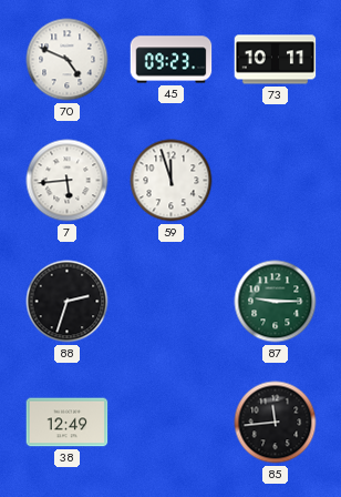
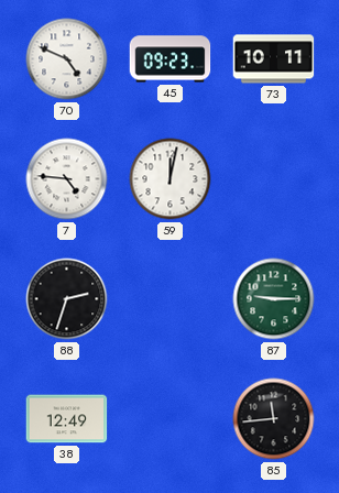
7: 5:44 -> 4:46 (67, 179)
59: 11:57 -> 12:02 (171, 179)
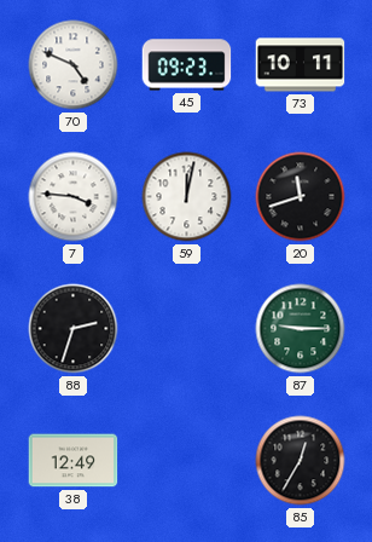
7: 4:46 -> 3:46 (74, 197)
20: none -> 11:42 (301, 197)
85: 11:44 -> 12:35 (301, 461)
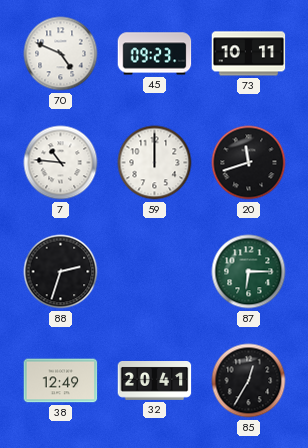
7: 3:46 -> 10:46 (61, 163)
59: 12:02 -> 12:00 (155, 163)
87: 9:15 -> 6:15 (249, 272)
32: none -> 20:41 (155, 381)
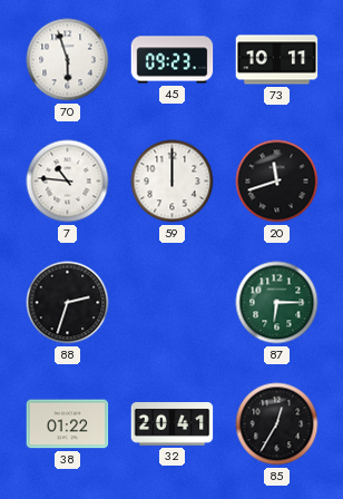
70: 4:49 -> 5:57 (68, 60)
38: 12:49 -> 01:22 (68, 424)
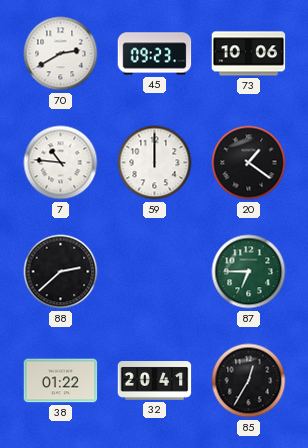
70: 5:57 -> 2:40 (61, 54)
73: 10:11 -> 10:06 (249, 54)
20: 11:42 -> 1:21 (249, 163)
88: 2:33 -> 2:38 (61, 272)
87: 6:15 -> 6:45 (249, 272)
